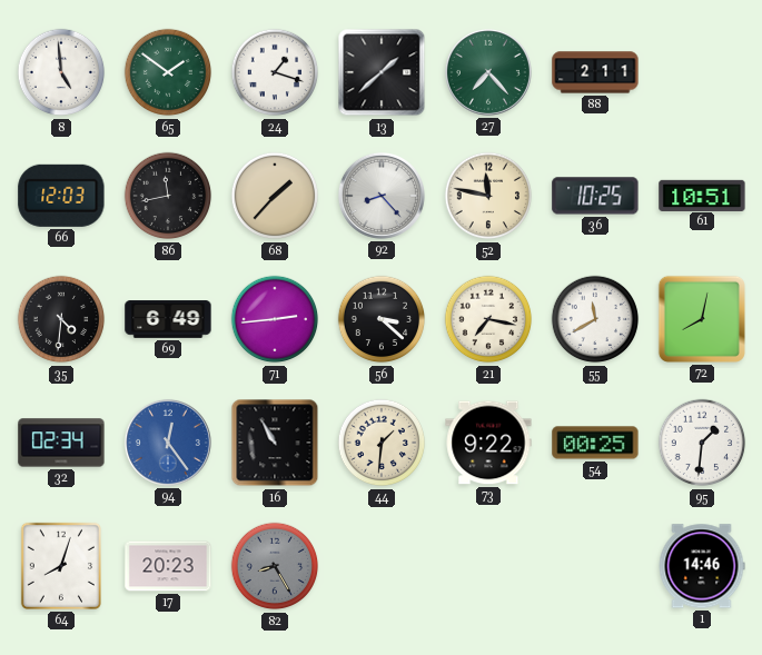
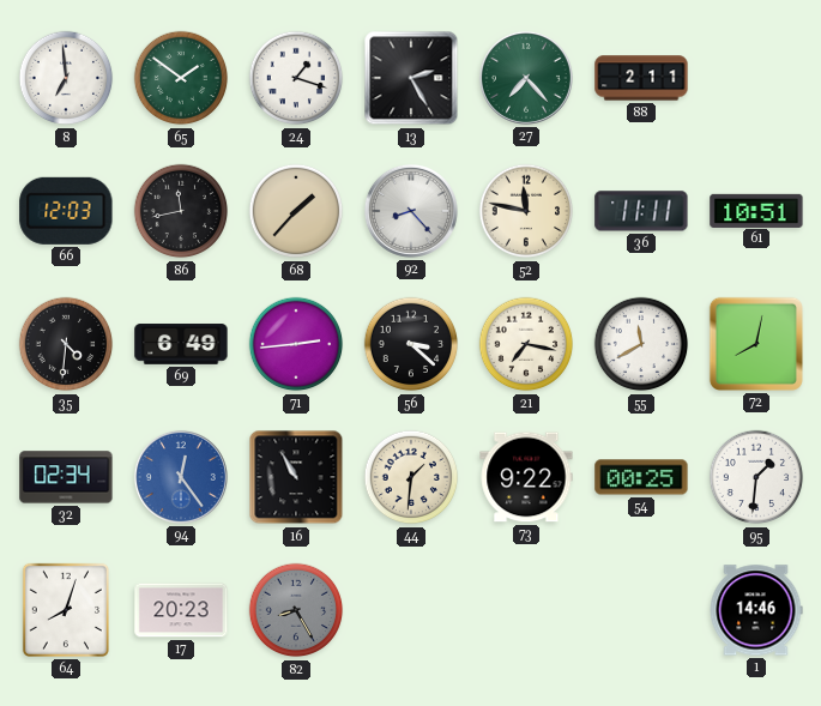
8: 4:59 -> 6:59 (66, 78)
13: 1:38 -> 2:25 (411, 78)
36: 10:25 -> 11:11 (641, 211)
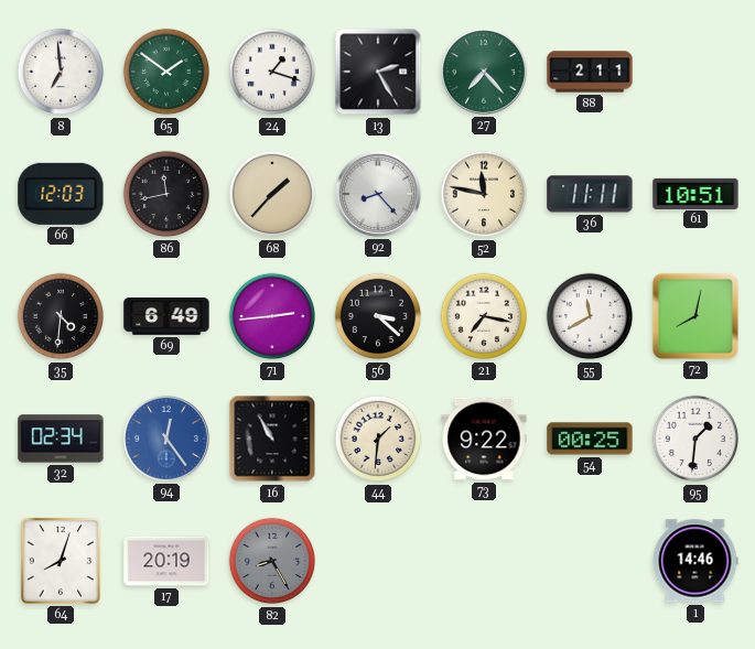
17: 20:23 -> 20:19 (166, 561)
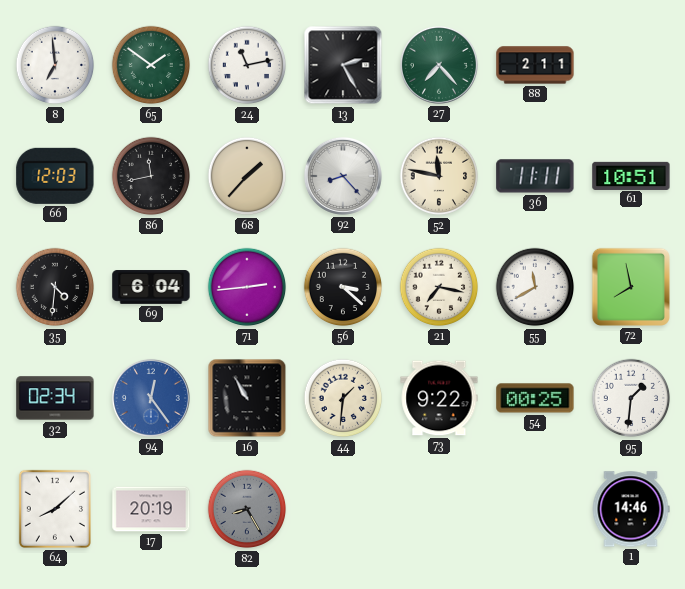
24: 1:18 -> 11:13 (247, 65)
69: 6:49 -> 6:04 (151, 287)
72: 8:02 -> 7:58 (631, 287)
64: 8:03 -> 8:08 (55, 509)
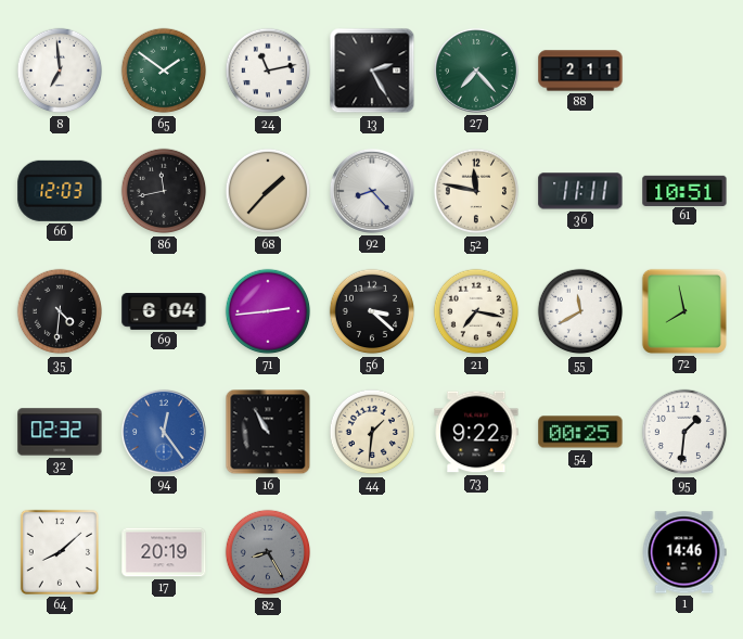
32: 02:34 -> 02:32 (60, 432)
